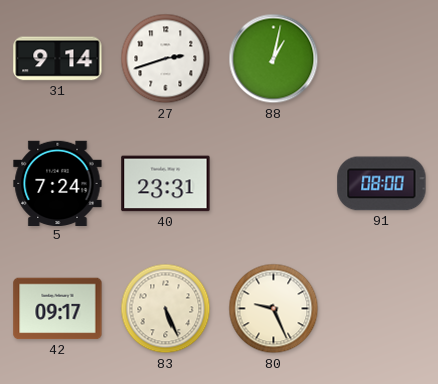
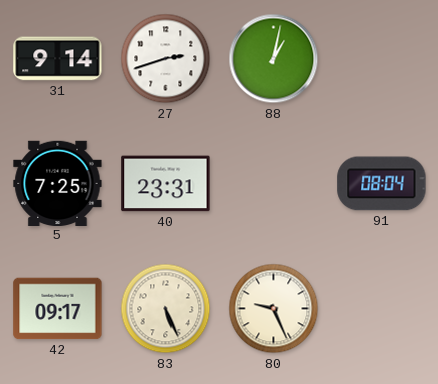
5: 7:24 -> 7:25 (58, 183)
91: 08:00 -> 08:04 (382, 184)
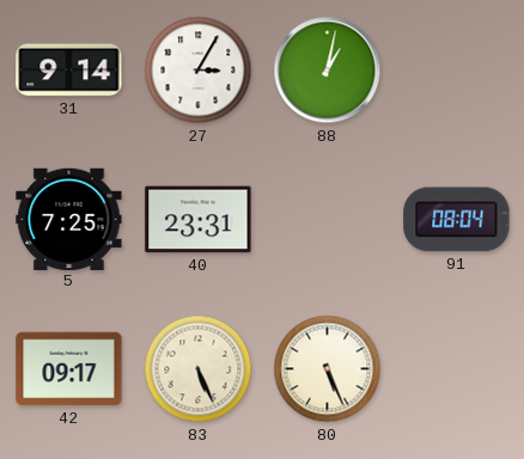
27: 2:42 -> 3:05 (199, 71)
80: 9:26 -> 5:26 (328, 369)
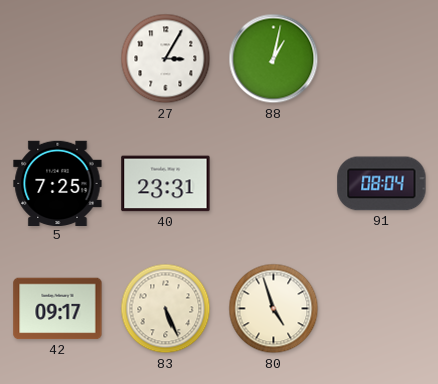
31: 9:14 -> none (69, 71)
80: 5:26 -> 4:57 (274, 309)
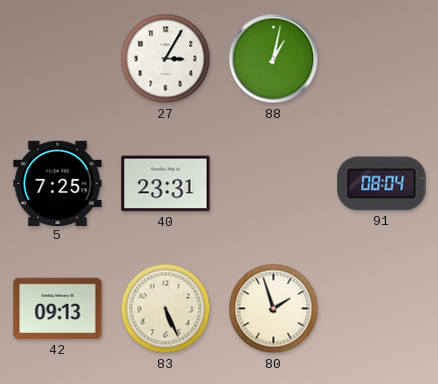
42: 09:17 -> 09:13 (58, 309)
80: 4:57 -> 1:57 (274, 309)
